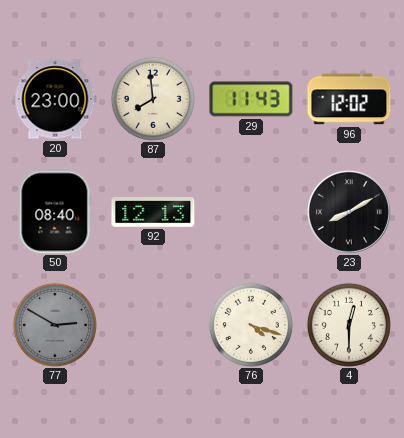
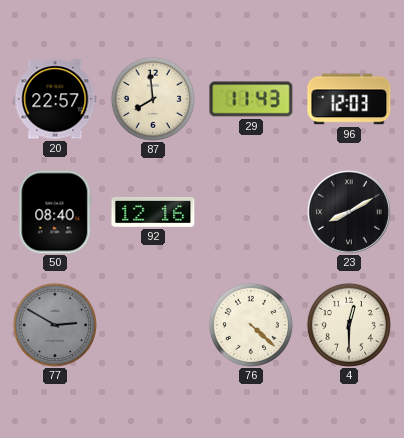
20: 23:00 -> 22:57 (55, 99)
96: 12:02 -> 12:03 (349, 99)
92: 12:13 -> 12:16 (153, 212)
76: 4:18 -> 4:22 (251, 325)
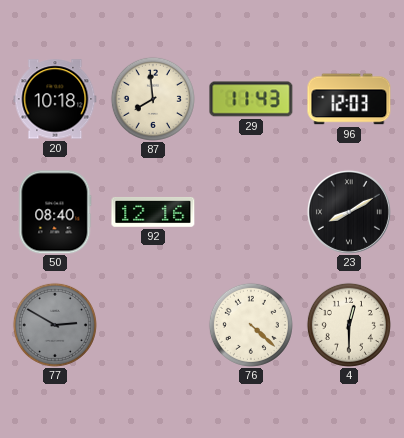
20: 22:57 -> 10:18 (55, 99)
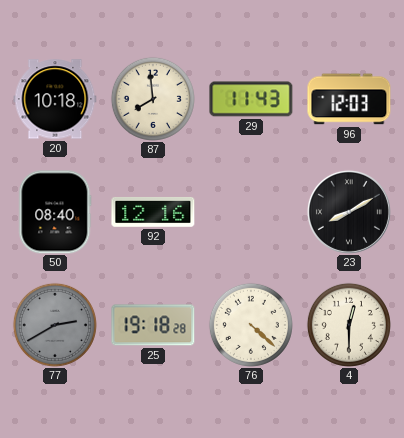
77: 2:50 -> 2:40 (55, 325)
25: none -> 19:18 (153, 325)
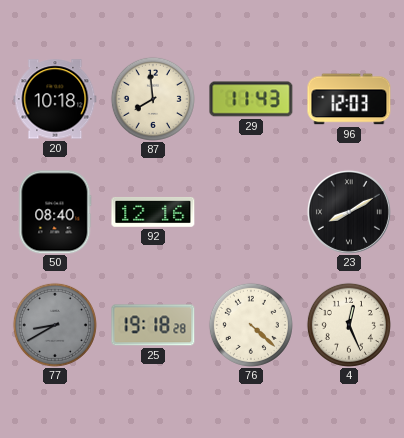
77: 2:40 -> 8:40 (55, 325)
4: 12:30 -> 12:26 (349, 325)
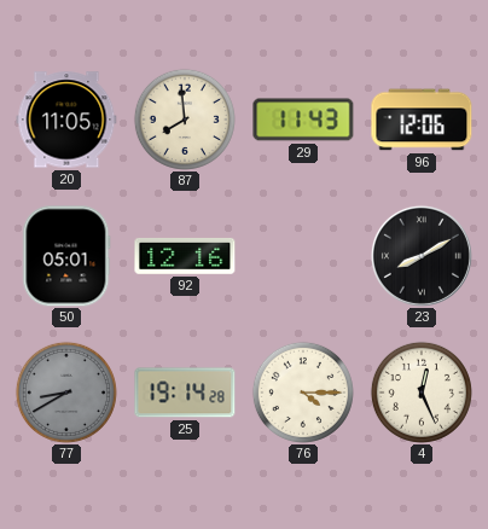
20: 10:18 -> 11:05 (66, 120)
96: 12:03 -> 12:06 (422, 120)
50: 08:40 -> 05:01 (66, 256)
25: 19:18 -> 19:14 (185, 393)
76: 4:22 -> 4:15 (303, 393)
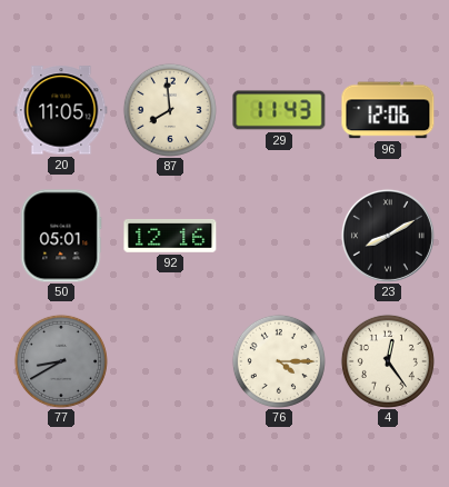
25: 19:14 -> none (185, 393)
4: 12:26 -> 12:24 (388, 361)
